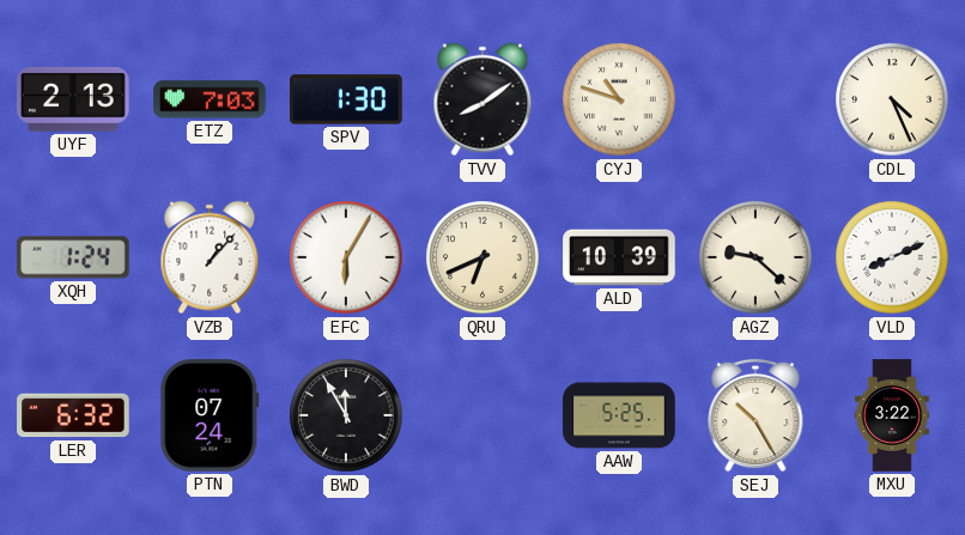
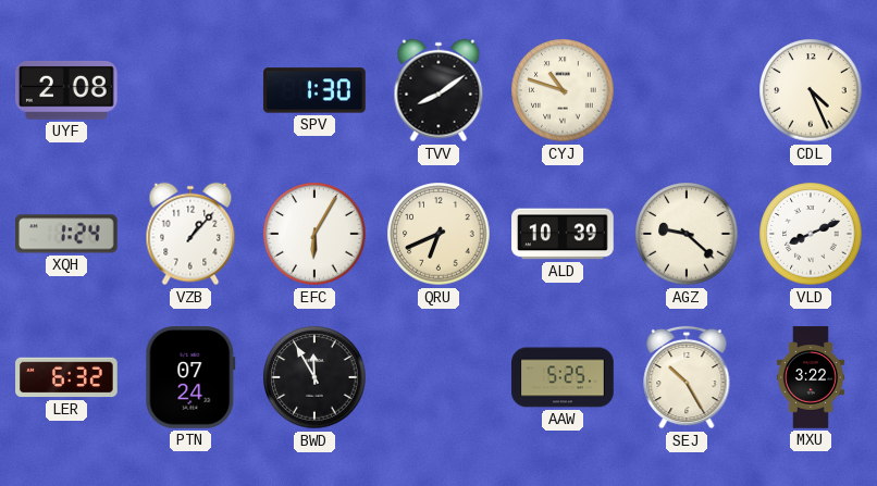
UYF: 2:13 -> 2:08 (67, 90)
ETZ: 7:03 -> none (210, 99)
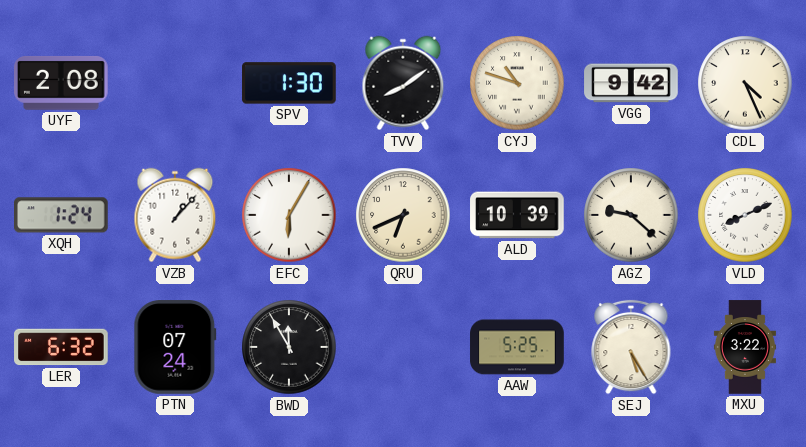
VGG: none -> 9:42 (631, 83)
SEJ: 10:25 -> 5:25 (631, 347)
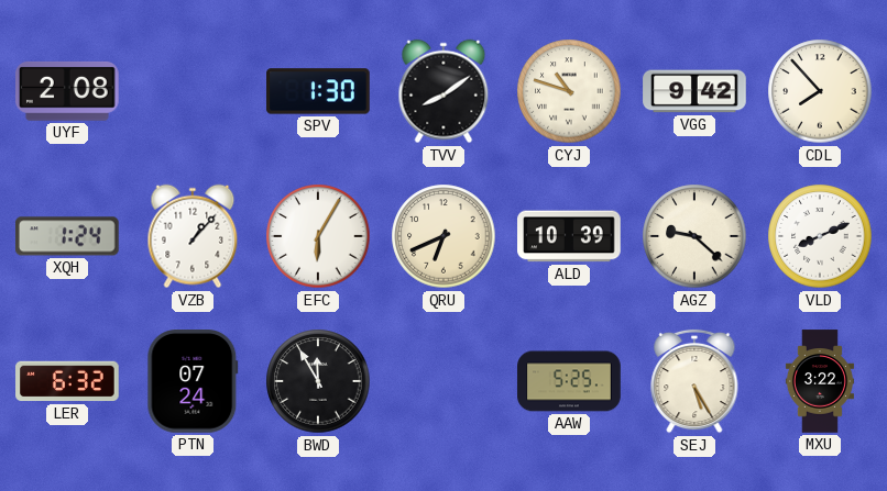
CDL: 4:26 -> 7:53 (820, 91)
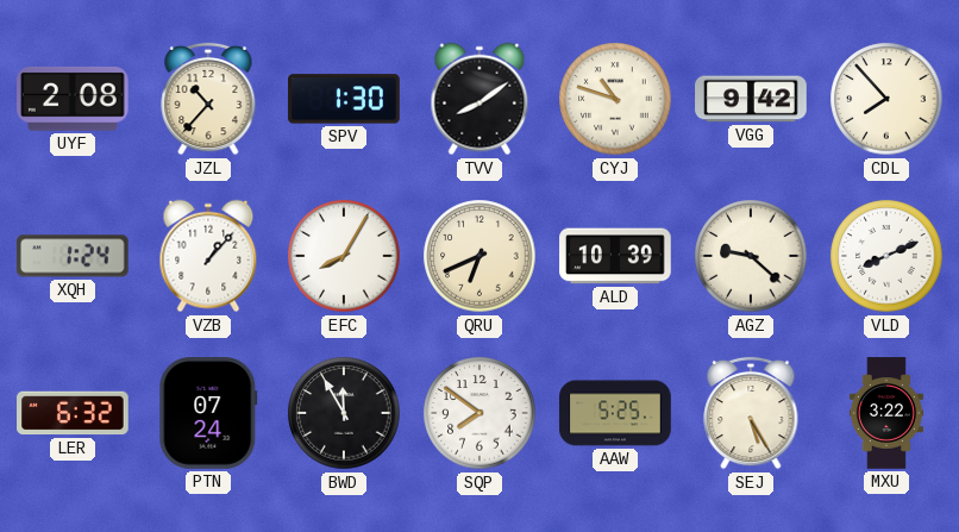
JZL: none -> 10:37 (208, 99)
EFC: 6:05 -> 8:05 (344, 256)
SQP: none -> 7:51 (479, 413)
